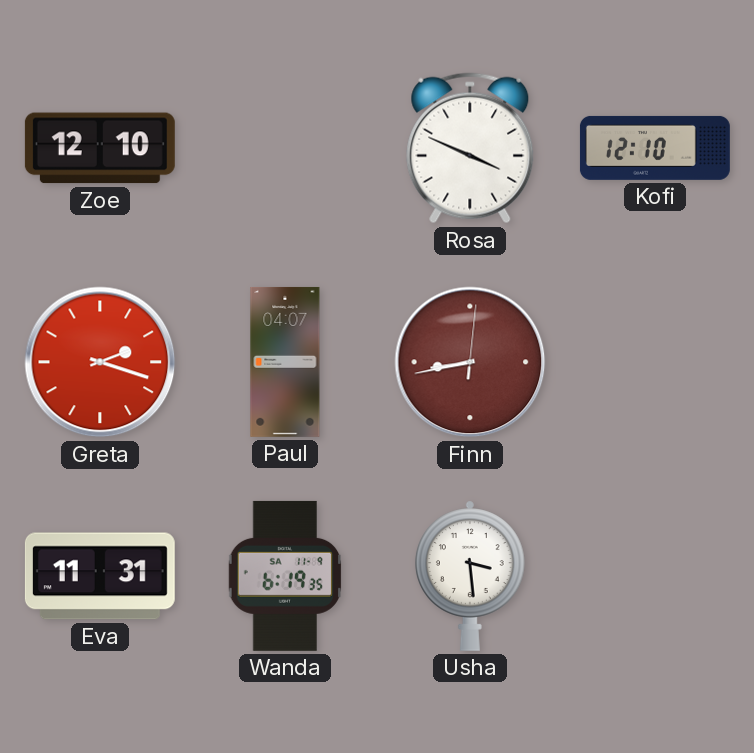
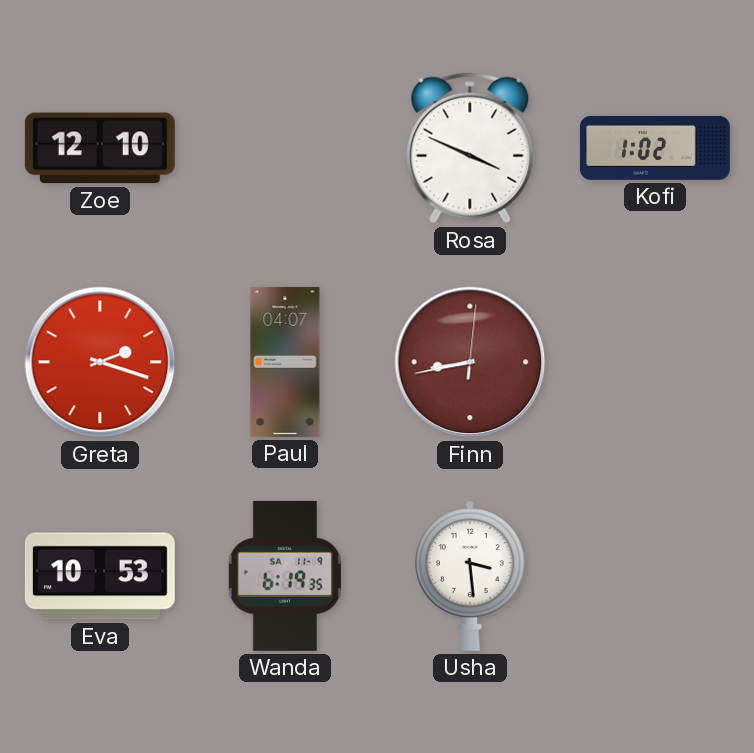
Kofi: 12:10 -> 1:02 (655, 148)
Eva: 11:31 -> 10:53 (100, 576)
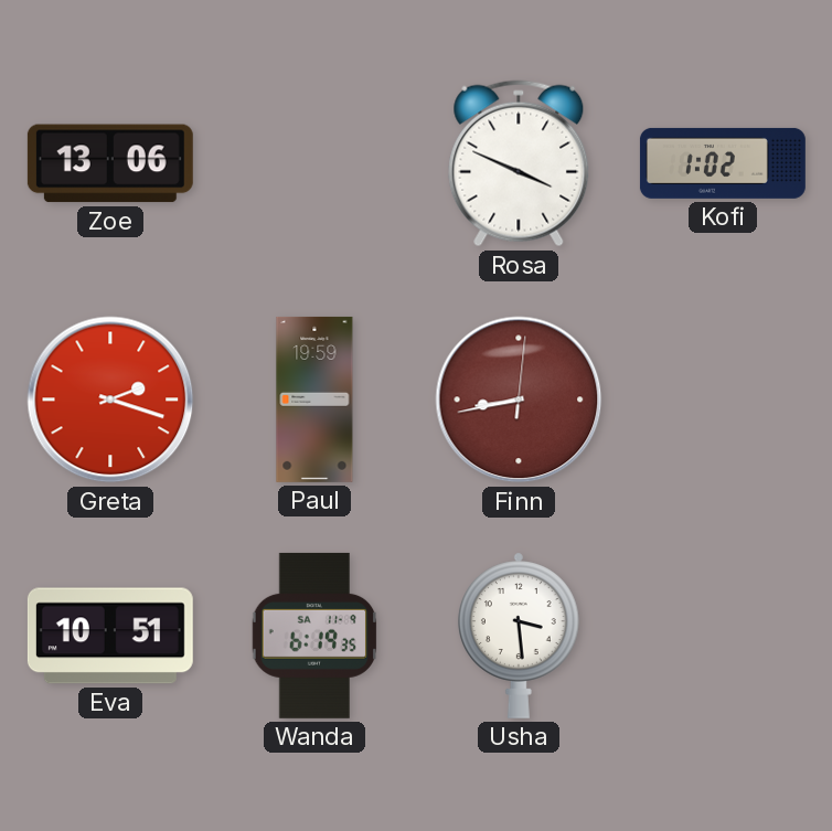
Zoe: 12:10 -> 13:06 (110, 163)
Paul: 04:07 -> 19:59 (314, 399)
Eva: 10:53 -> 10:51 (110, 636)
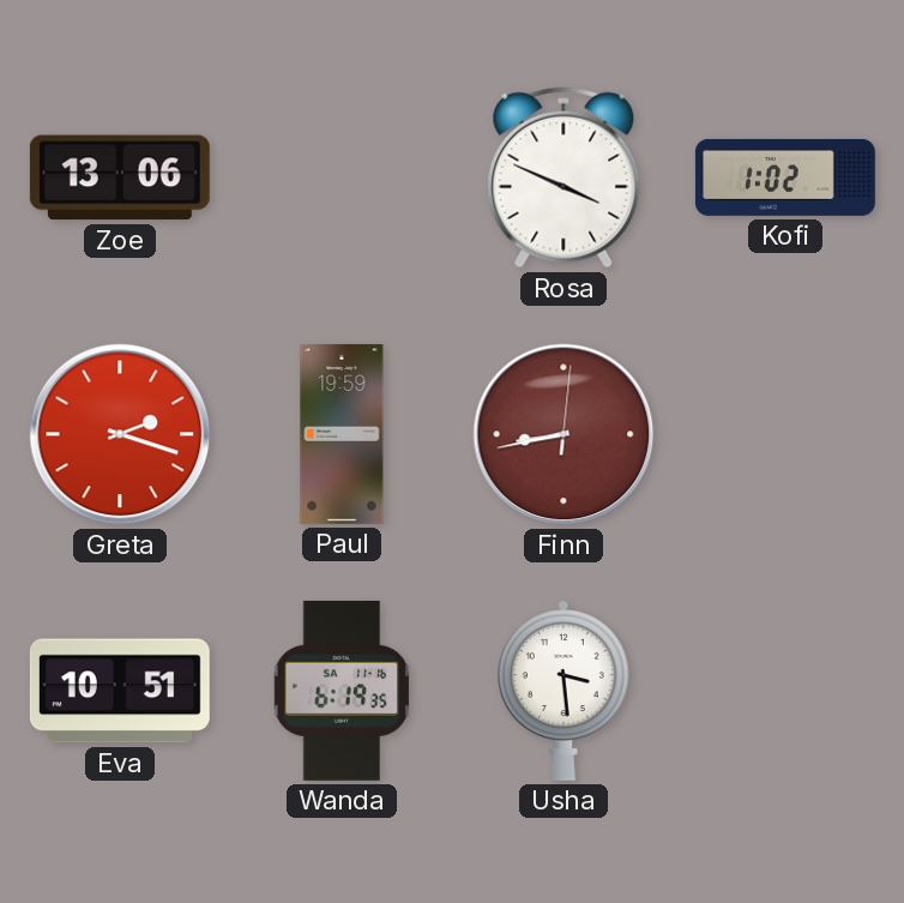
Wanda date: SA 11-9 -> SA 11-16 (342, 691)
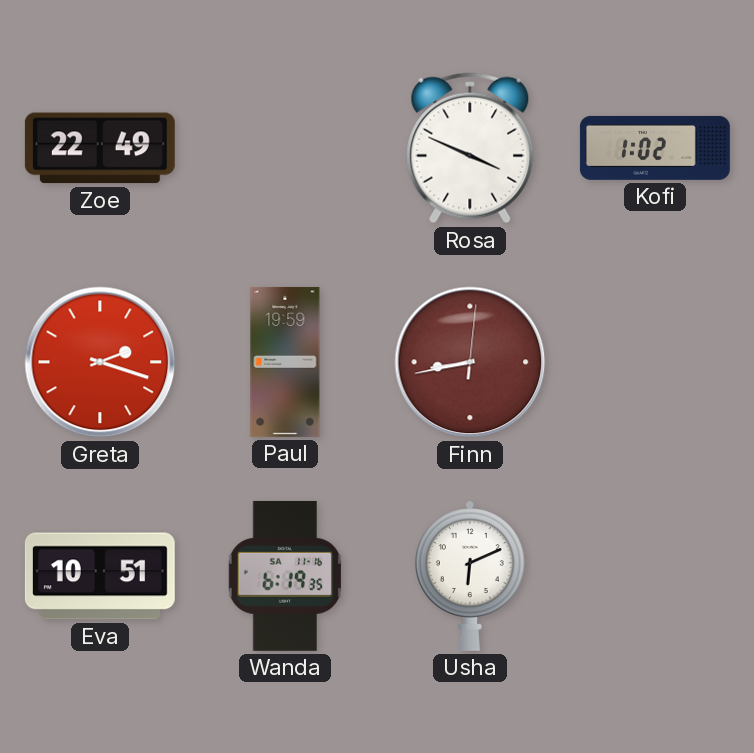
Zoe: 13:06 -> 22:49 (100, 148)
Usha: 3:29 -> 6:11 (470, 576)
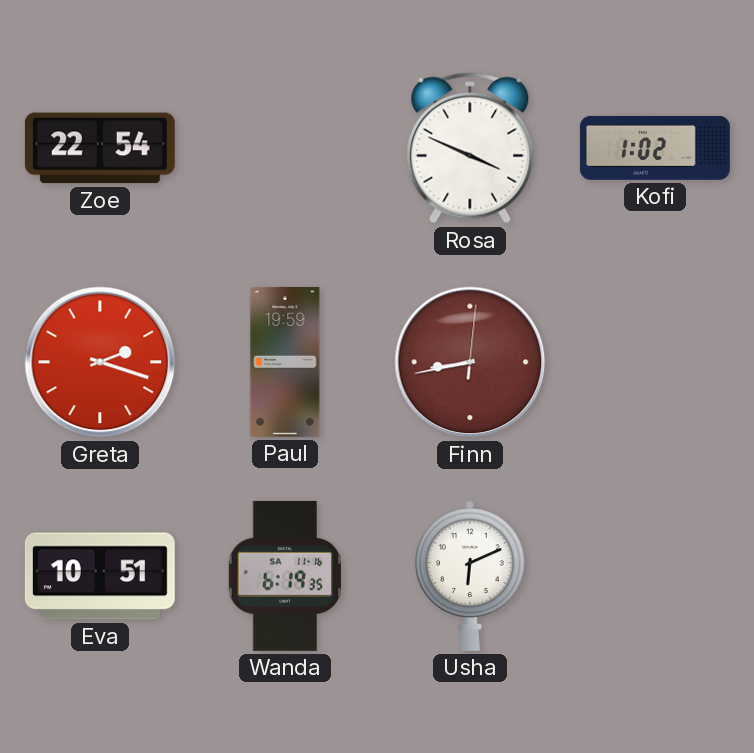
Zoe: 22:49 -> 22:54 (100, 148)
